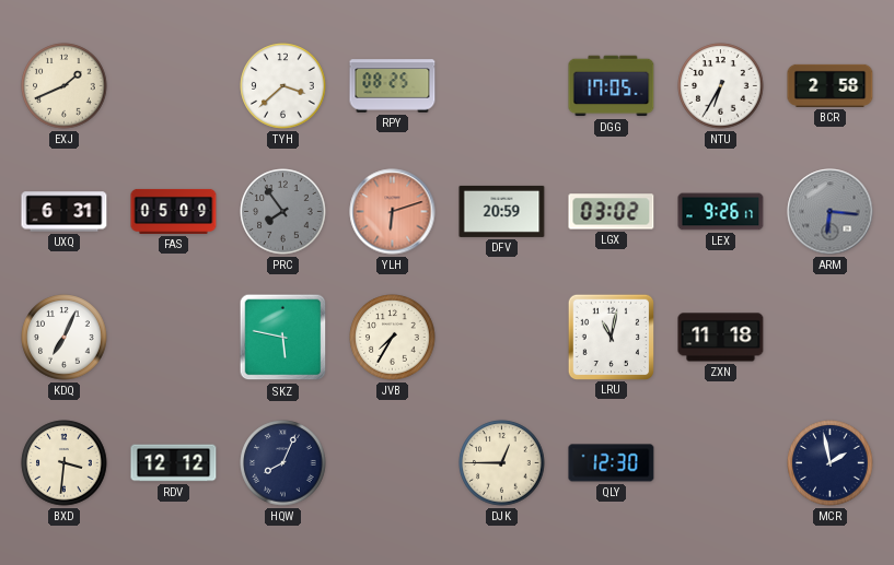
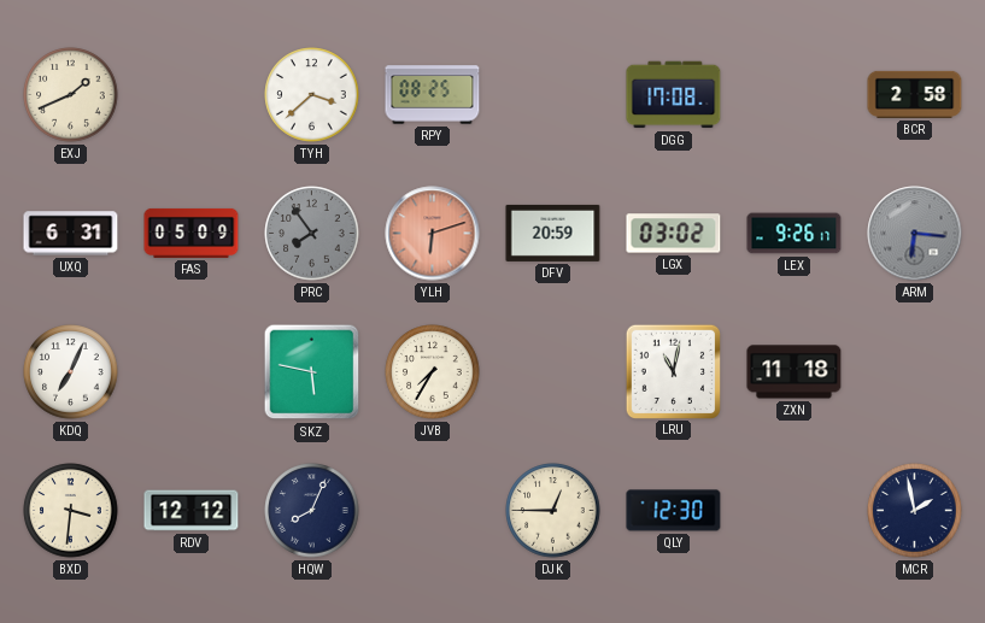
DGG: 17:05 -> 17:08 (674, 95)
NTU: 6:35 -> none (721, 86)
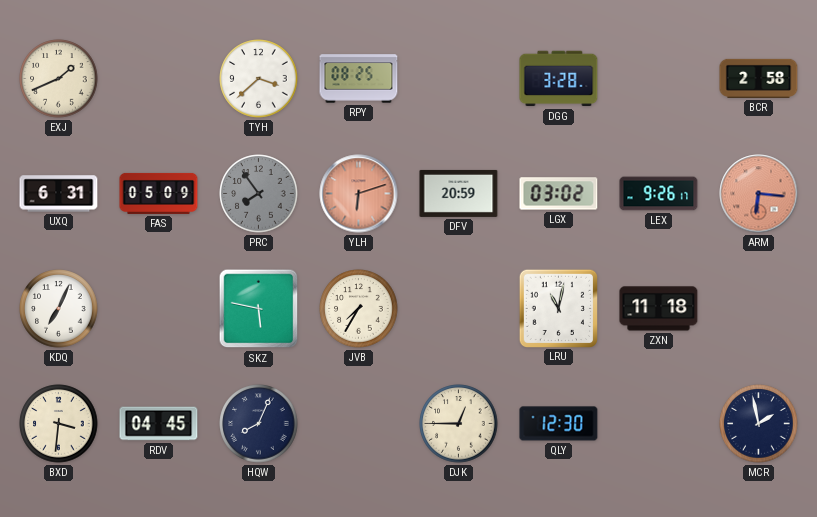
DGG: 17:08 -> 3:28 (559, 79)
ARM dial: grey -> salmon (759, 194)
RDV: 12:12 -> 04:45 (159, 424)
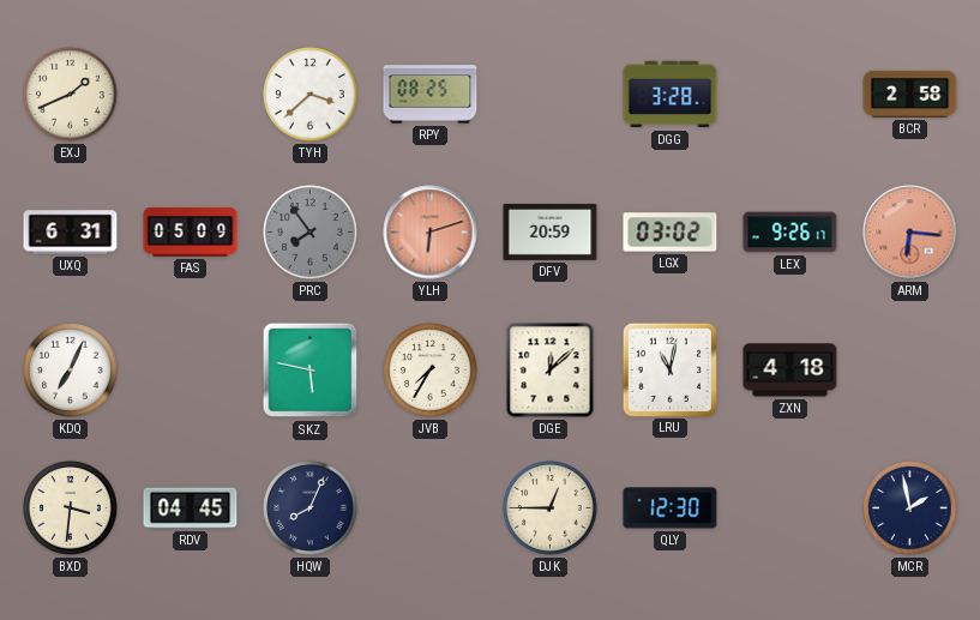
DGE: none -> 12:08 (551, 371)
ZXN: 11:18 -> 4:18 (790, 371)
